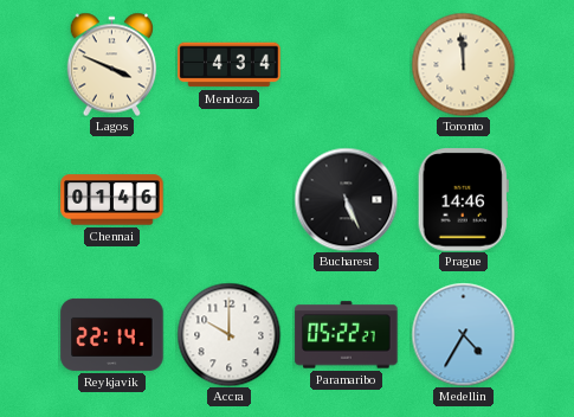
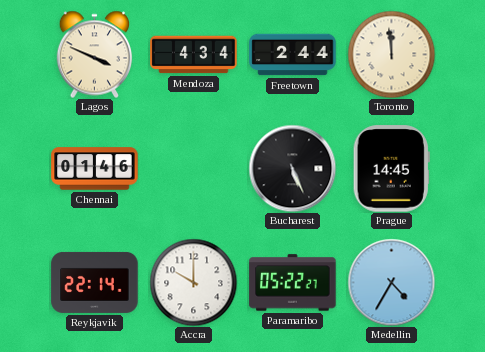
Freetown: none -> 2:44 (293, 55)
Prague: 14:46 -> 14:45 (391, 169)
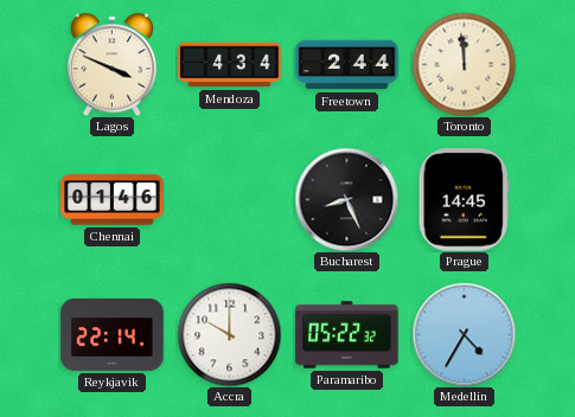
Bucharest: 5:26 -> 8:26 (346, 199)
Paramaribo: 05:22:27 -> 05:22:32 (347, 335)
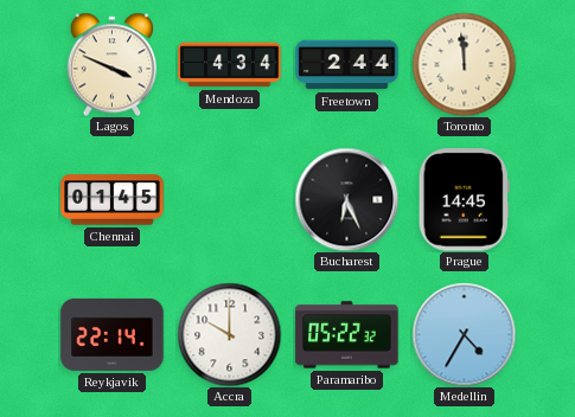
Chennai: 01:46 -> 01:45 (113, 200)
Bucharest: 8:26 -> 6:26 (346, 199)
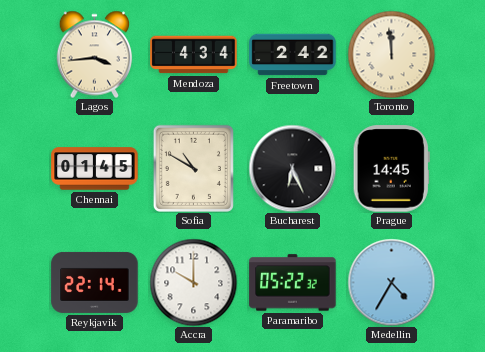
Lagos: 3:49 -> 3:44 (95, 54)
Freetown: 2:44 -> 2:42 (293, 55)
Sofia: none -> 10:50 (193, 168)
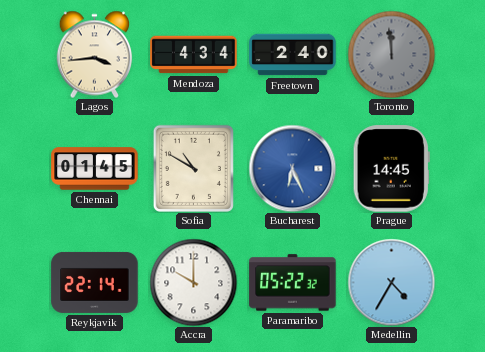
Freetown: 2:42 -> 2:40 (293, 55)
Toronto dial: cream -> grey (391, 54)
Bucharest dial: black -> blue (292, 168)
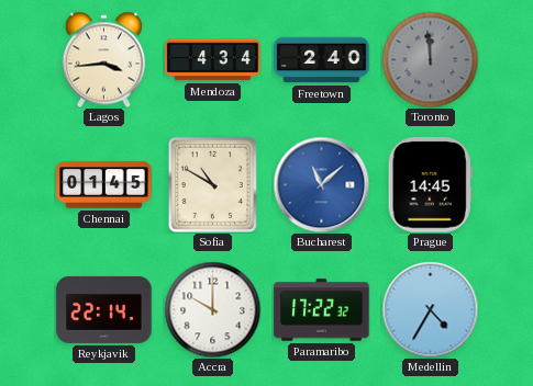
Bucharest: 6:26 -> 11:08 (321, 184)
Paramaribo: 05:22 -> 17:22 (322, 310)
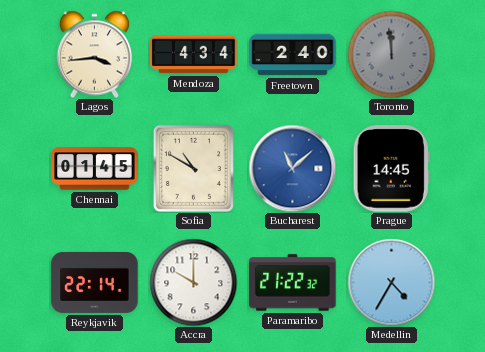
Paramaribo: 17:22 -> 21:22 (293, 283)
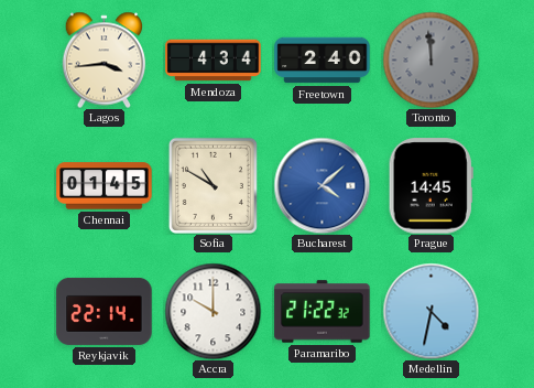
Bucharest: 11:08 -> 4:08 (322, 185)
Medellin: 4:35 -> 4:32 (431, 311)
